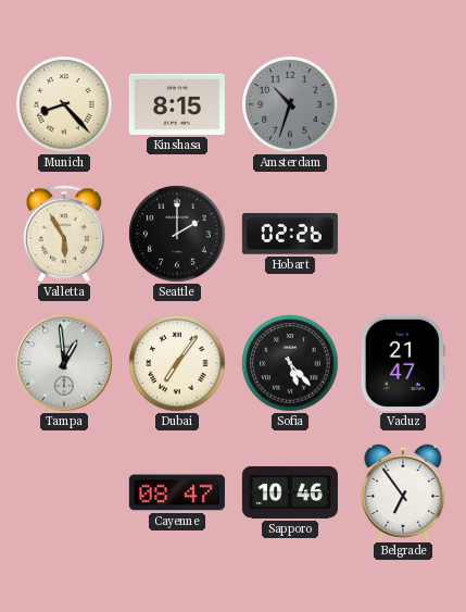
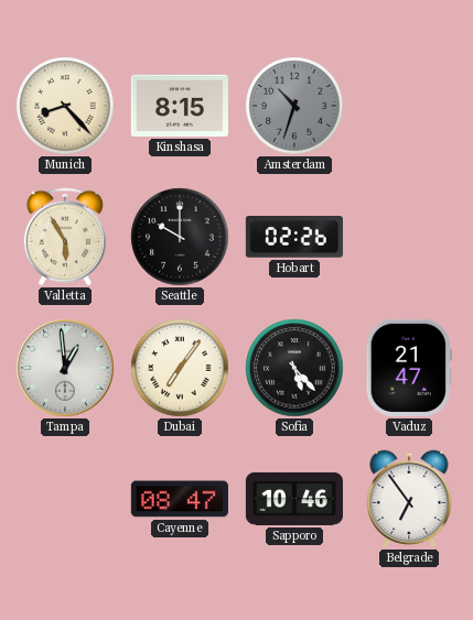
Seattle: 2:00 -> 10:00 (180, 237)
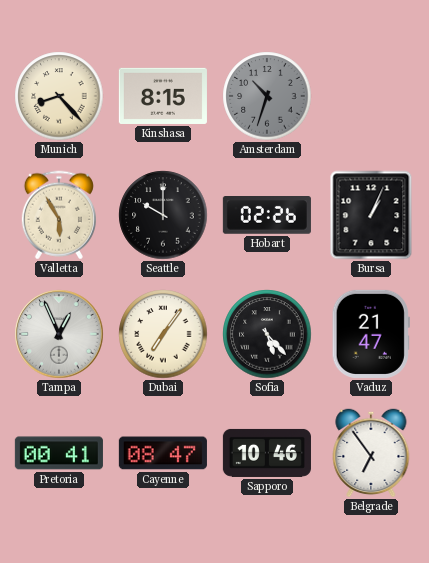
Bursa: none -> 1:04 (371, 215)
Tampa: 12:59 -> 12:56 (59, 334)
Pretoria: none -> 00:41 (59, 453)
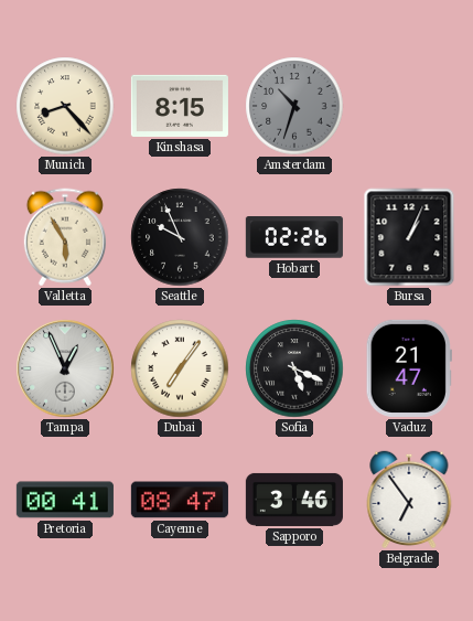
Seattle: 10:00 -> 9:56 (180, 237)
Sofia: 5:23 -> 5:19 (294, 368)
Sapporo: 10:46 -> 3:46 (294, 500)
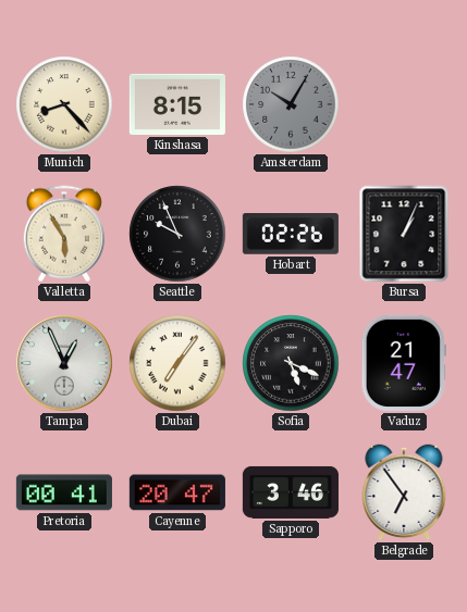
Amsterdam: 10:33 -> 10:05 (291, 104)
Cayenne: 08:47 -> 20:47 (177, 492)
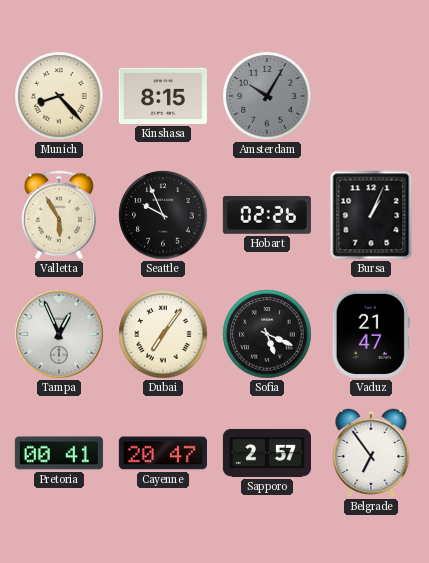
Sapporo: 3:46 -> 2:57 (267, 453)
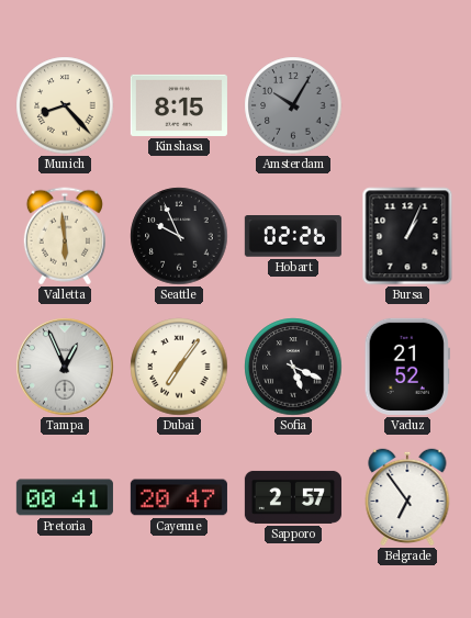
Valletta: 5:55 -> 5:59 (65, 236)
Vaduz: 21:47 -> 21:52 (407, 367)
